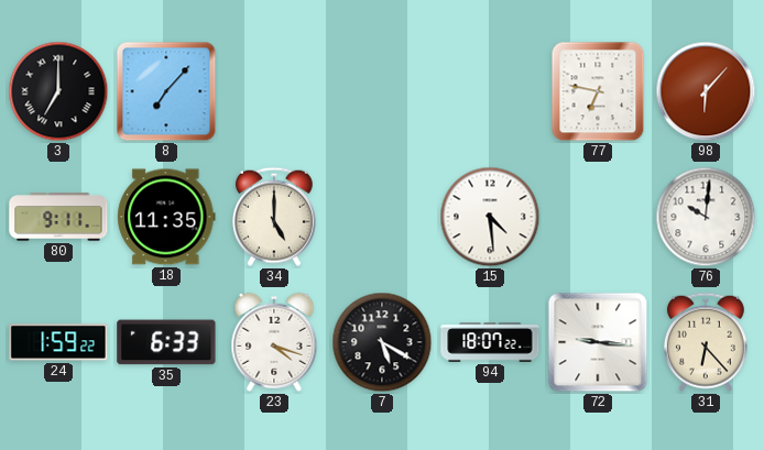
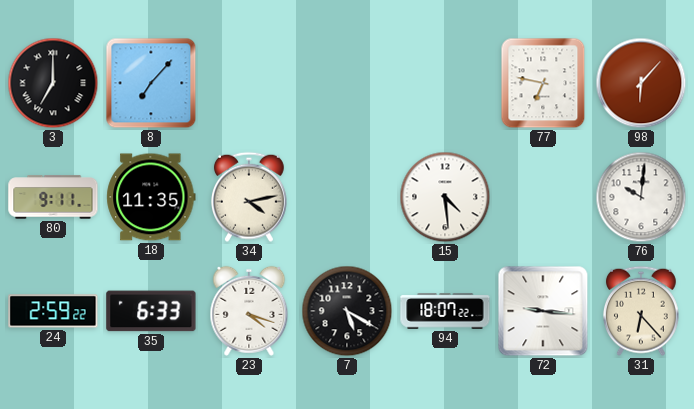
34: 5:00 -> 4:13 (249, 197)
24: 1:59 -> 2:59 (53, 311)
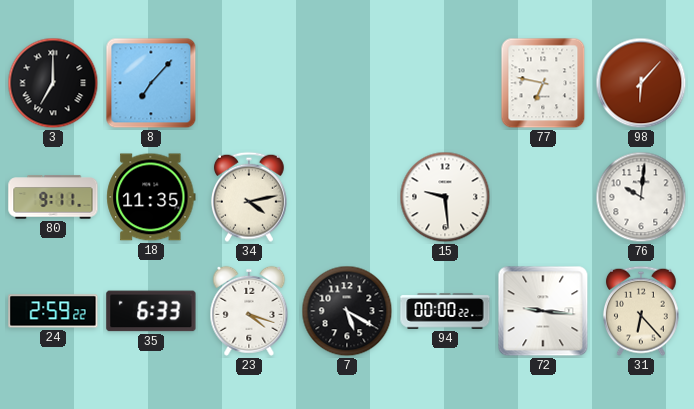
15: 4:29 -> 9:29 (445, 197)
94: 18:07 -> 00:00 (445, 311)
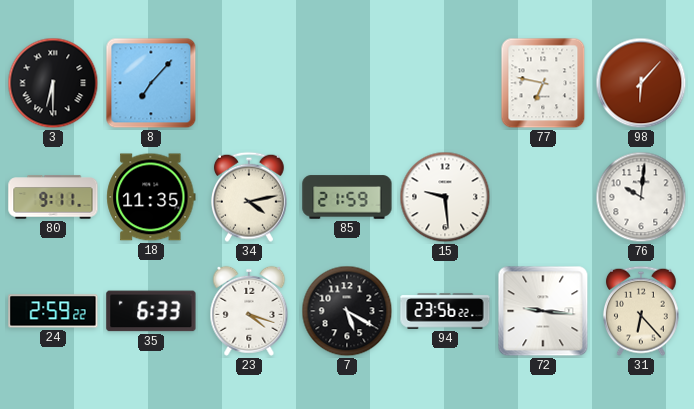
3: 7:00 -> 6:30 (53, 83)
85: none -> 21:59 (347, 197)
94: 00:00 -> 23:56 (445, 311)
